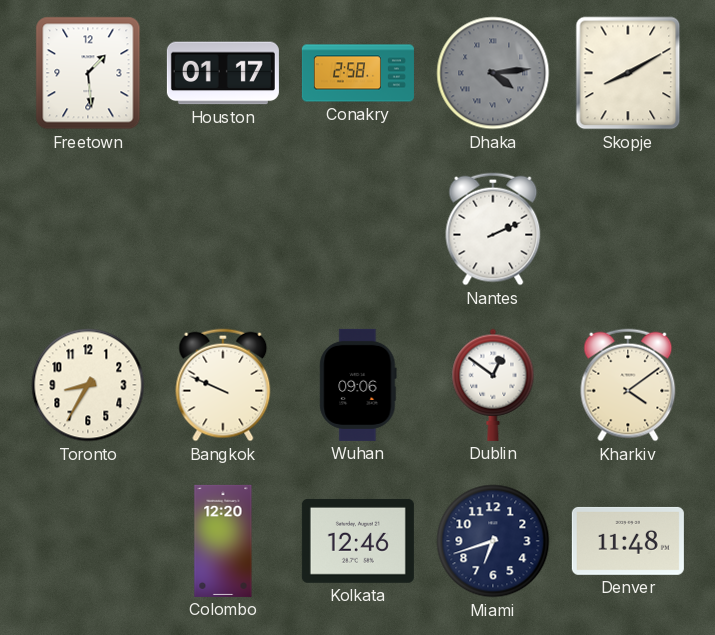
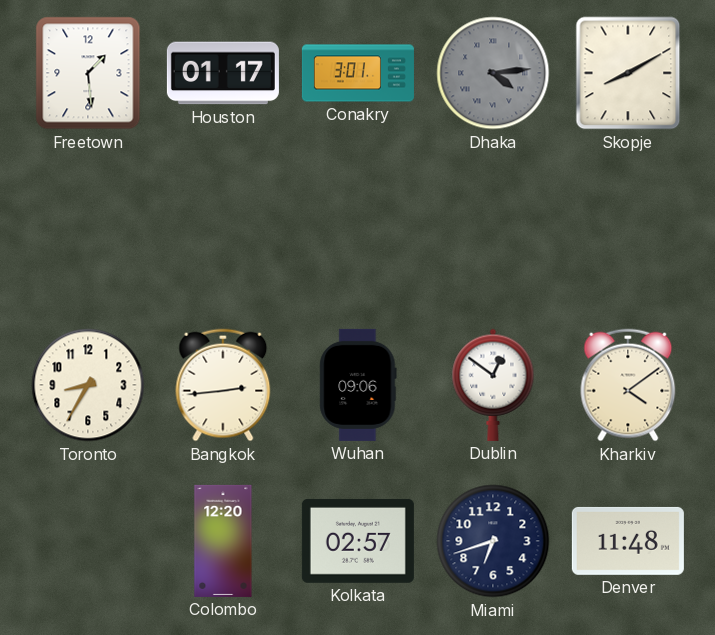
Conakry: 2:58 -> 3:01 (358, 73)
Nantes: 2:11 -> none (493, 229)
Bangkok: 9:49 -> 2:44 (223, 385)
Kolkata: 12:46 -> 02:57 (358, 541)
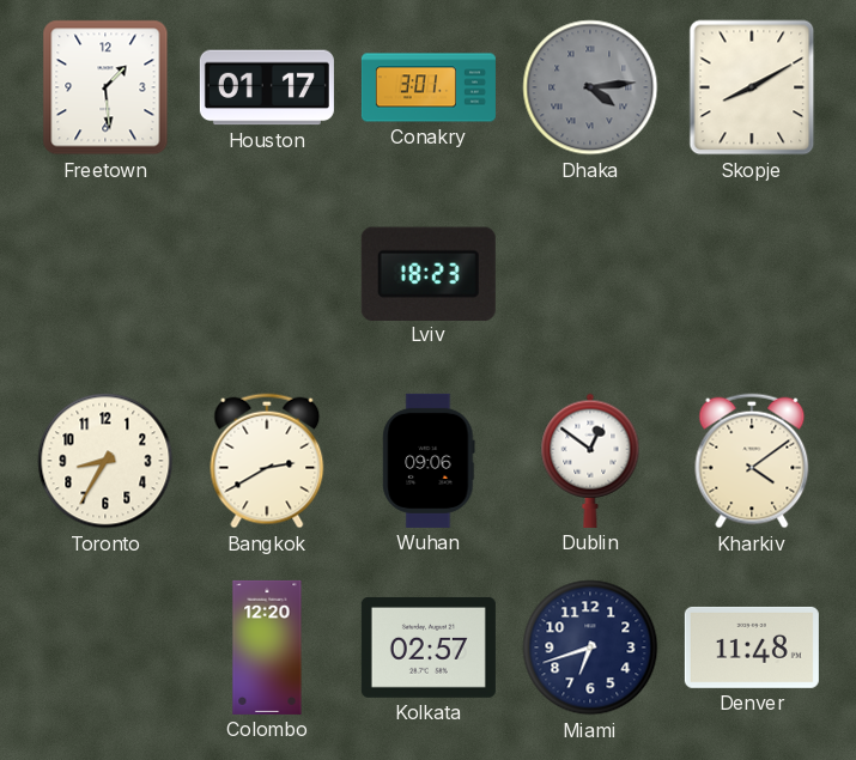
Lviv: none -> 18:23 (429, 273)
Bangkok: 2:44 -> 2:40 (267, 461)
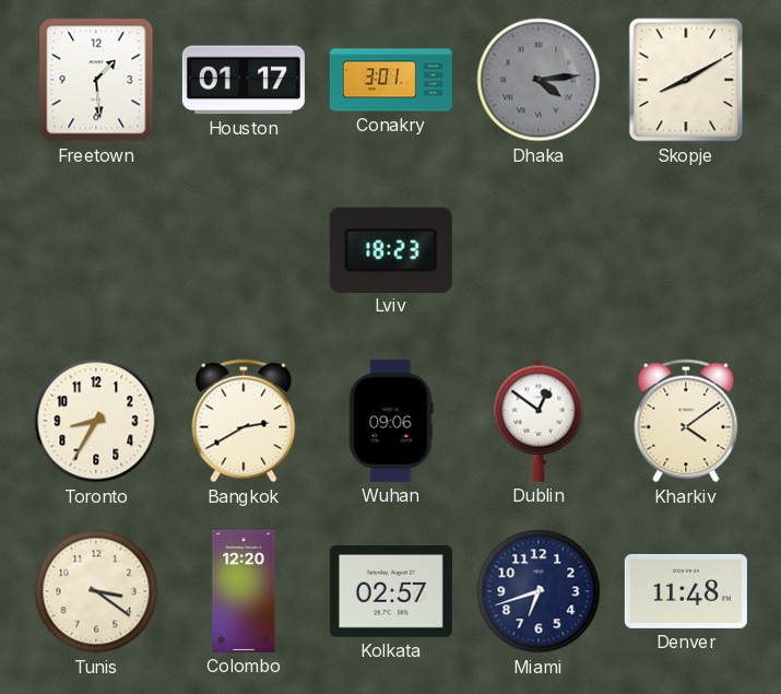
Tunis: none -> 3:21 (96, 591)
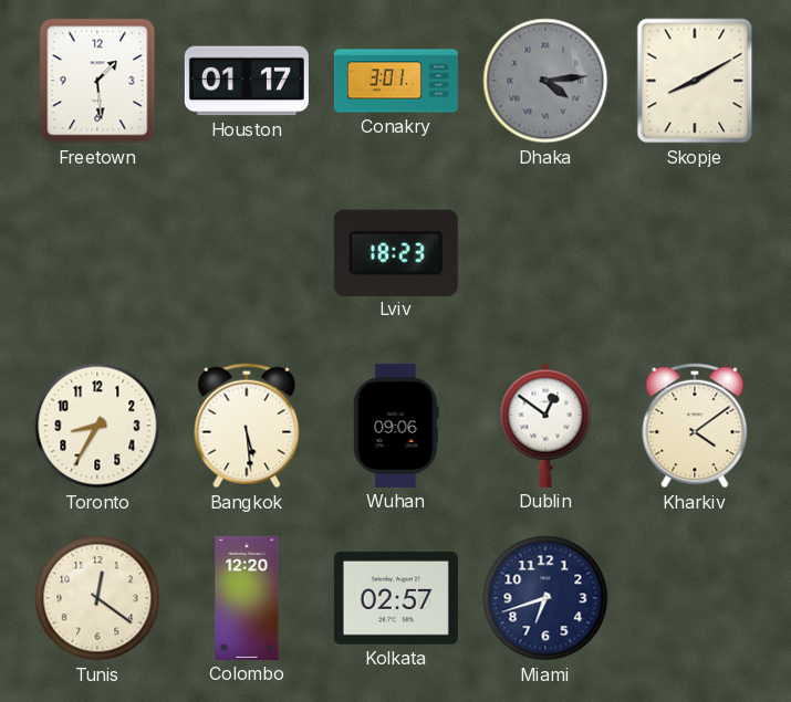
Bangkok: 2:40 -> 5:29 (247, 426)
Tunis: 3:21 -> 12:21 (97, 598)
Denver: 11:48 -> none (686, 591)
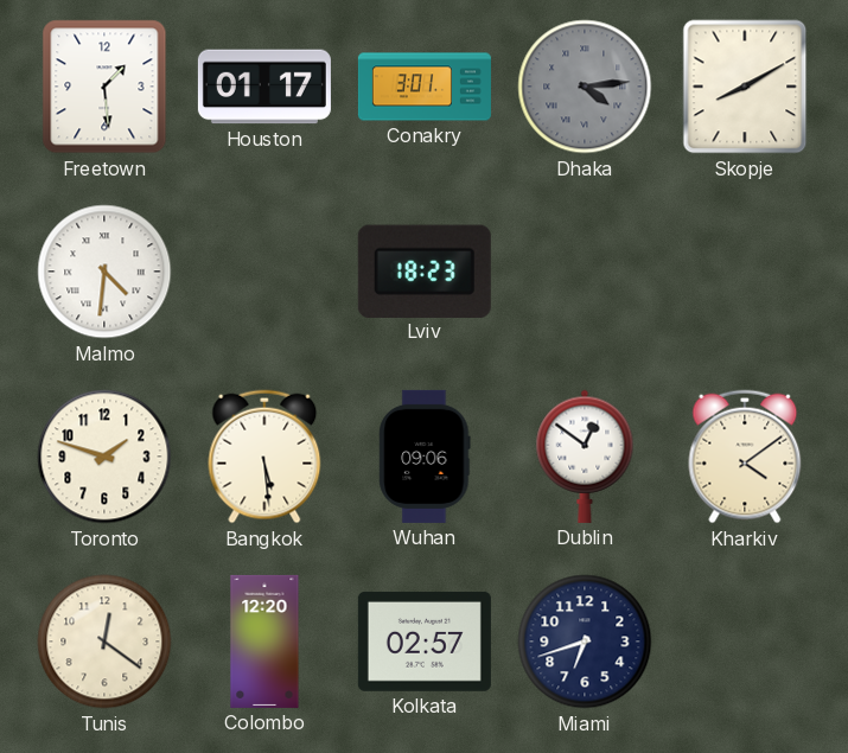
Malmo: none -> 4:31 (104, 272)
Toronto: 8:35 -> 1:48 (104, 457)
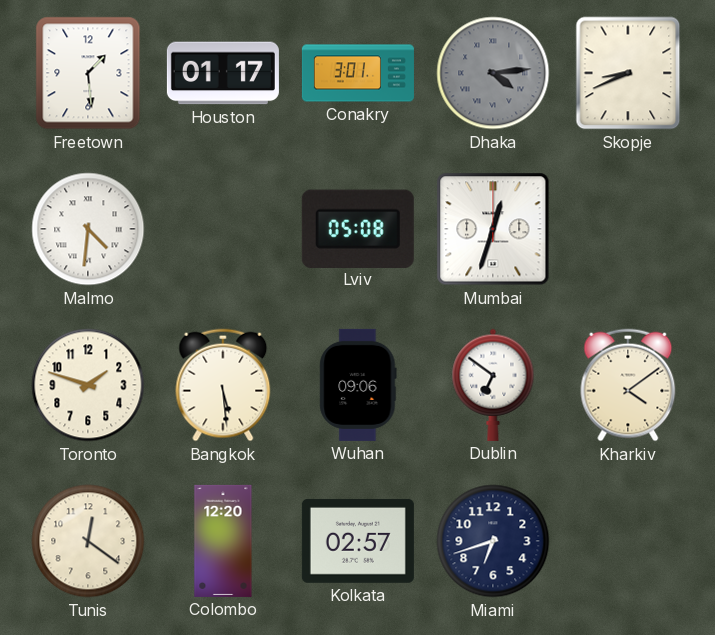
Skopje: 8:10 -> 8:41 (628, 73)
Lviv: 18:23 -> 05:08 (358, 228)
Mumbai: none -> 12:33 (493, 229)
Dublin: 12:51 -> 6:51 (493, 385)
